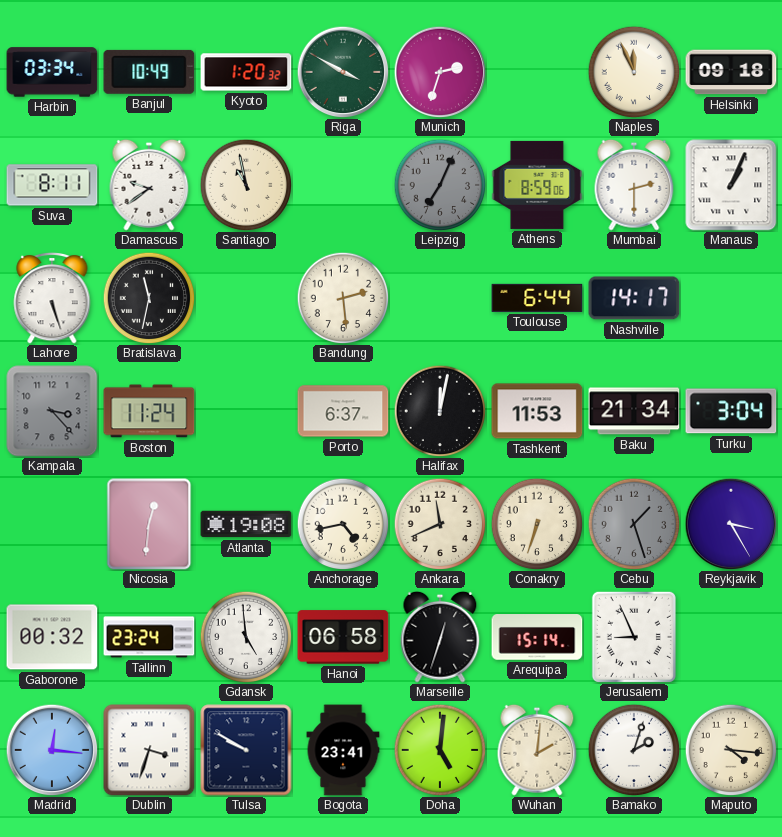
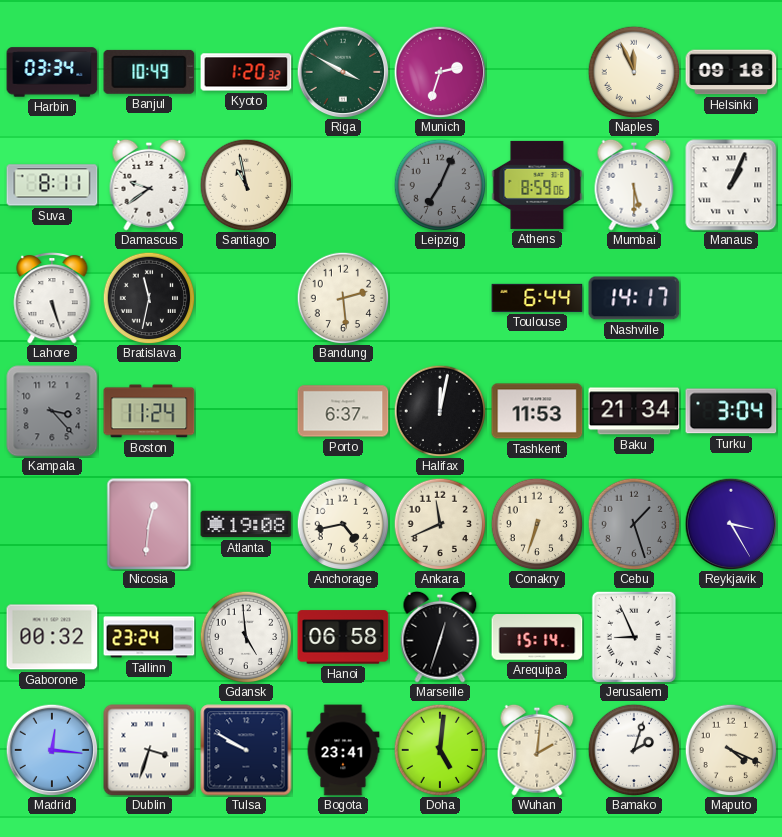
Mumbai: 2:30 -> 5:30 (634, 185)
Maputo: 4:16 -> 4:19 (731, 750)
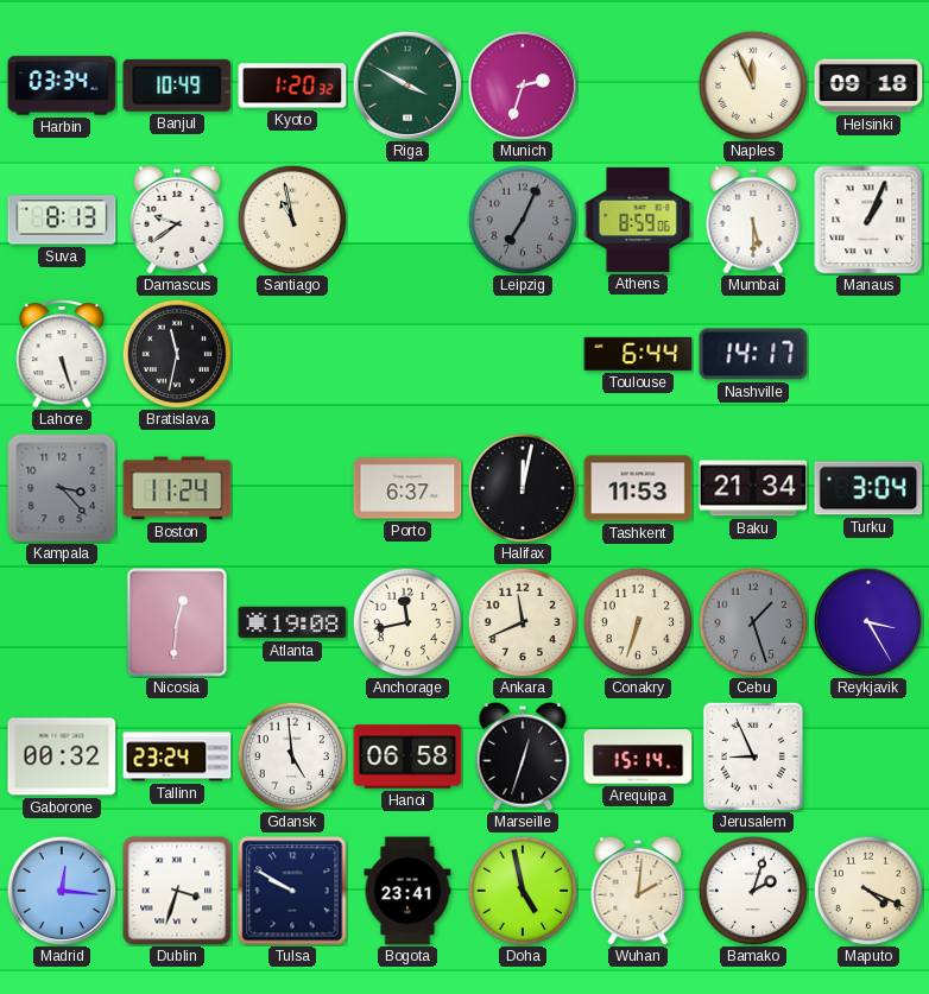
Suva: 8:11 -> 8:13 (62, 220)
Bandung: 2:29 -> none (343, 298)
Anchorage: 4:43 -> 11:43 (407, 622)
Doha: 5:01 -> 4:58 (523, 891)
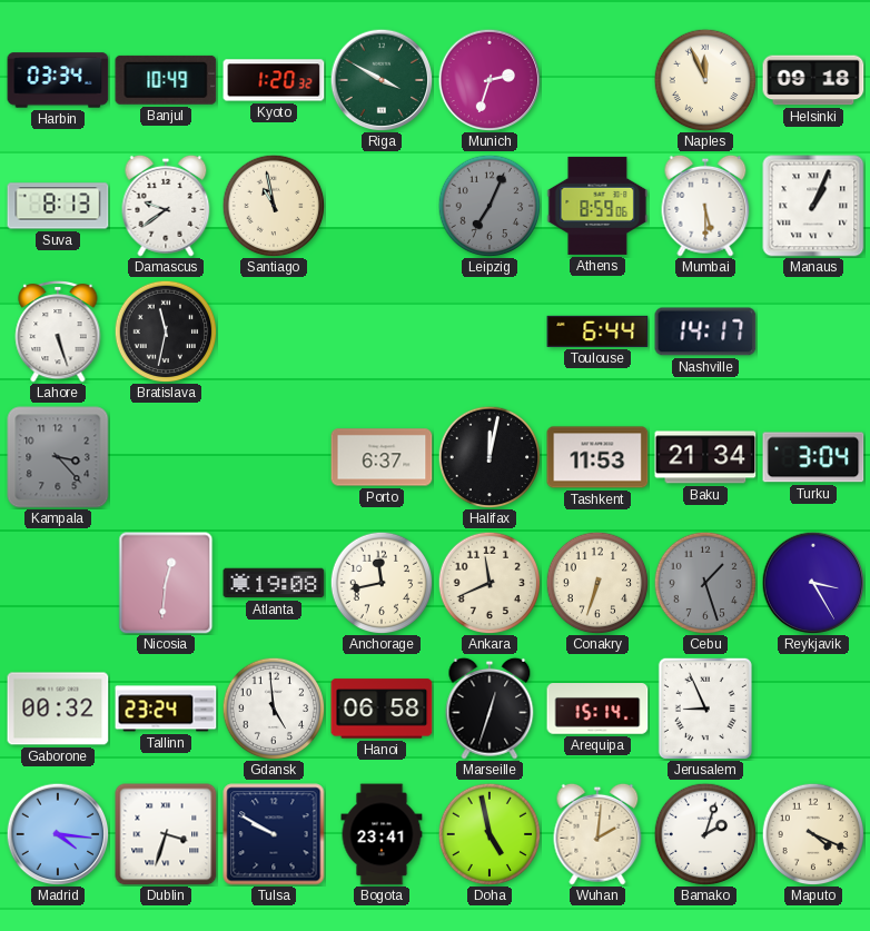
Boston: 11:24 -> none (177, 488)
Madrid: 12:16 -> 4:16 (58, 834)
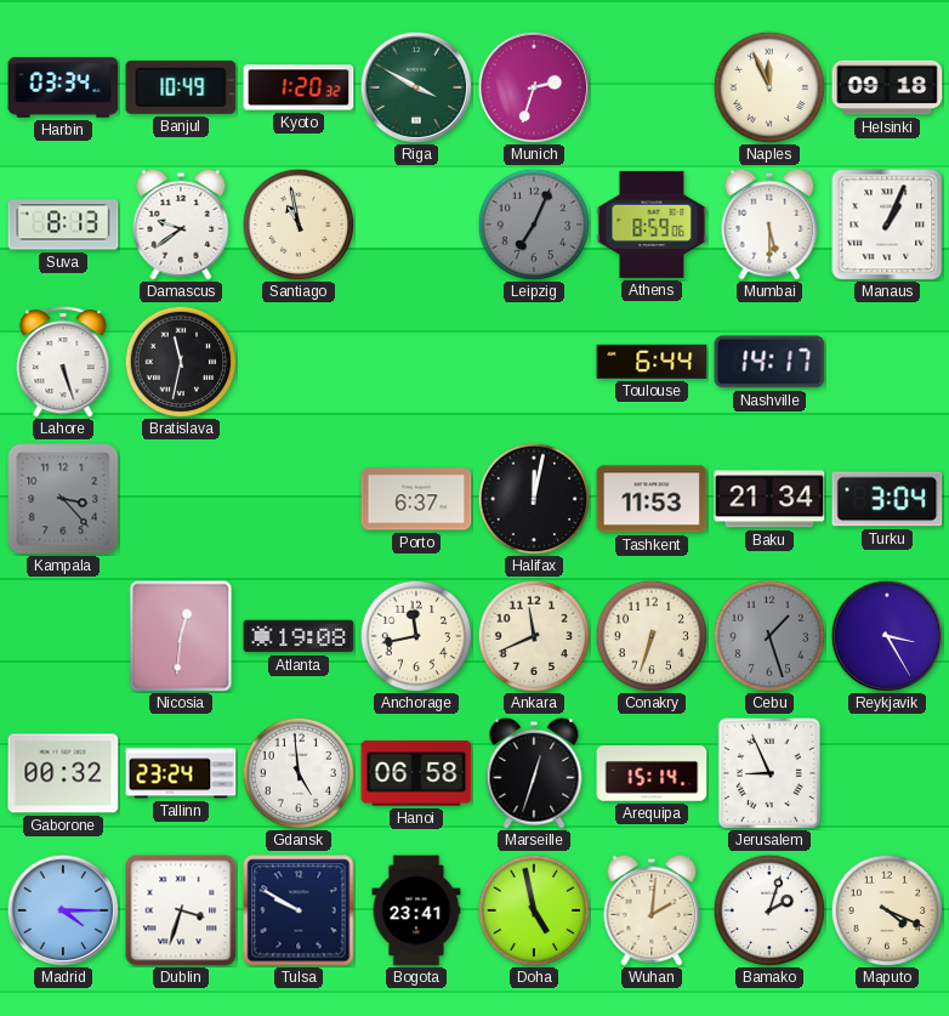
Madrid: 4:16 -> 4:15 (63, 910)
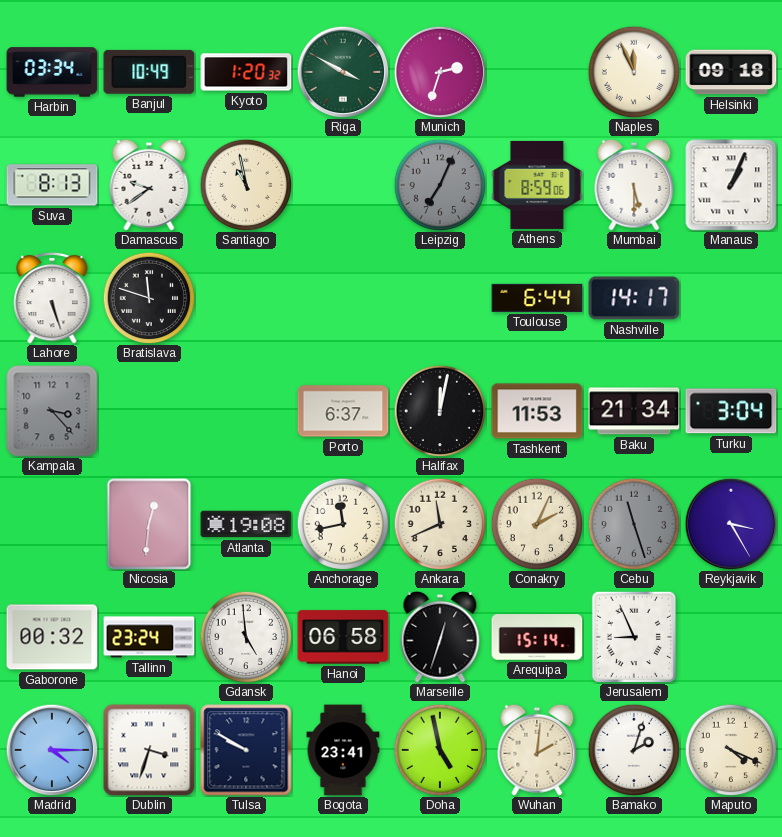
Bratislava: 11:32 -> 11:48 (149, 298)
Conakry: 6:33 -> 2:04 (537, 524)
Cebu: 1:27 -> 11:27 (634, 524)
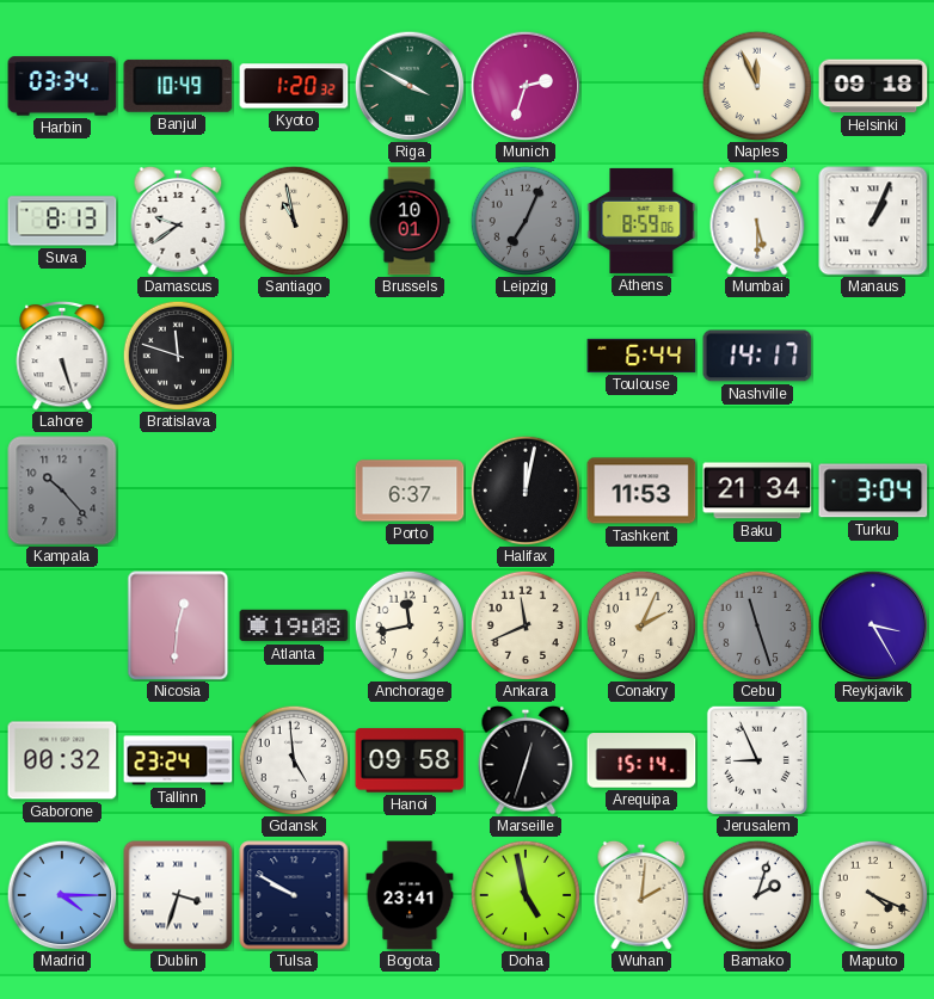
Brussels: none -> 10:01 (410, 221)
Kampala: 3:23 -> 10:23 (62, 491)
Hanoi: 06:58 -> 09:58 (410, 760)
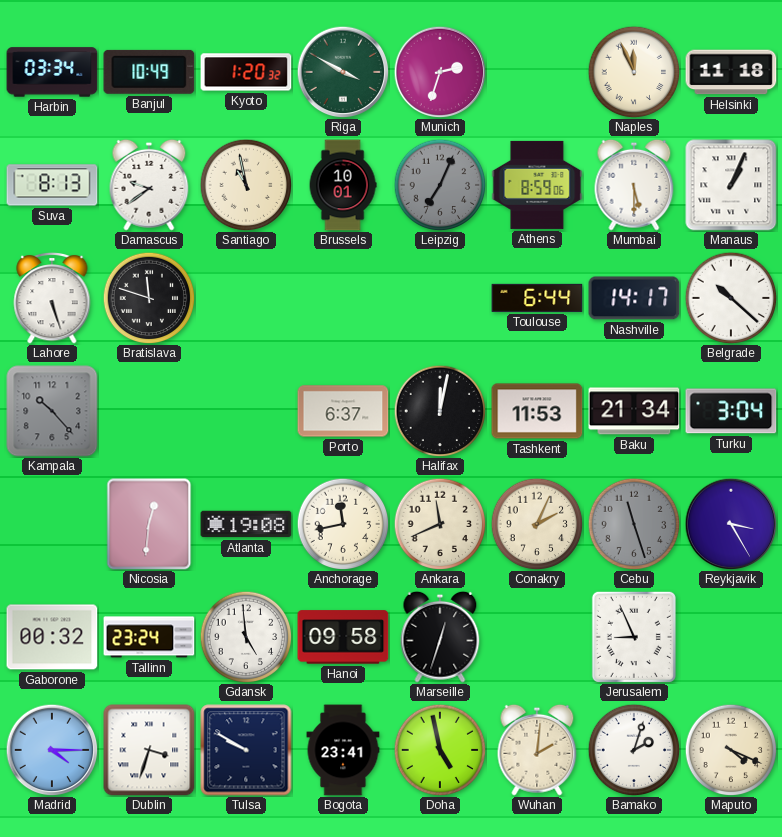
Helsinki: 09:18 -> 11:18 (731, 72)
Belgrade: none -> 10:22 (731, 298)
Arequipa: 15:14 -> none (641, 760)
